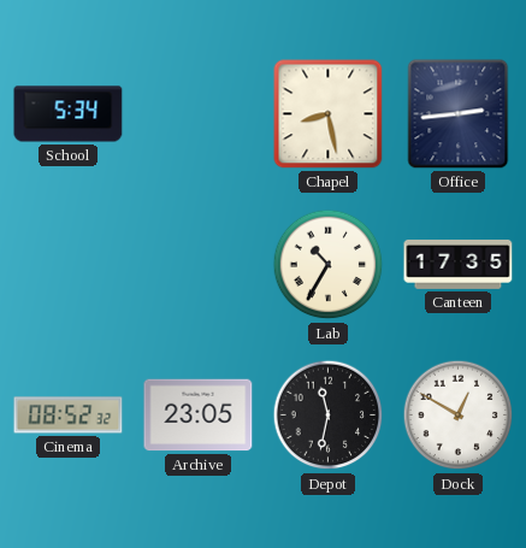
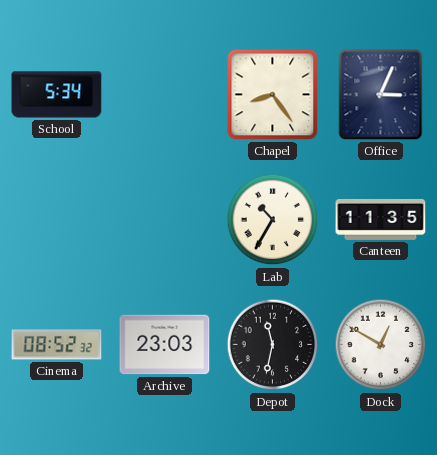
Chapel: 8:28 -> 8:24 (273, 95)
Office: 2:44 -> 3:04 (381, 95)
Canteen: 17:35 -> 11:35 (381, 219)
Archive: 23:05 -> 23:03 (165, 345)
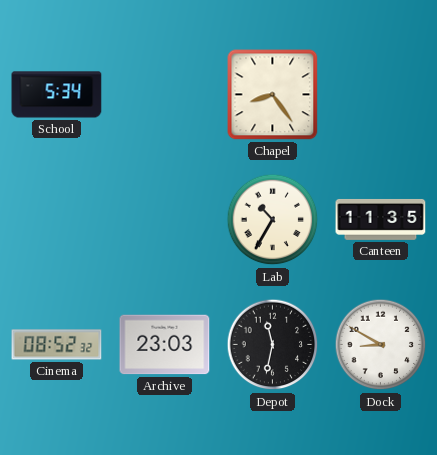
Office: 3:04 -> none (381, 95)
Dock: 12:50 -> 8:50 (381, 345)
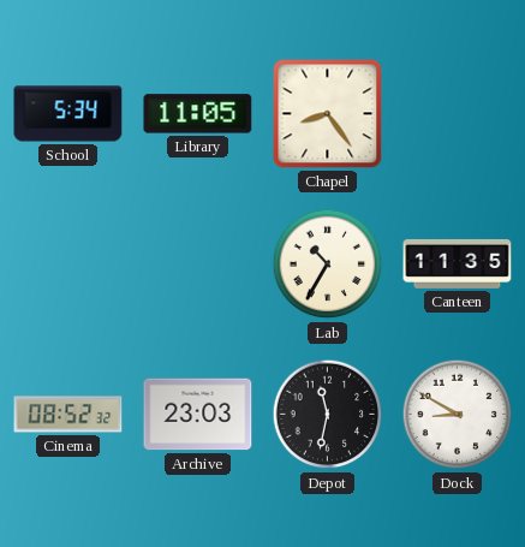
Library: none -> 11:05 (198, 114)
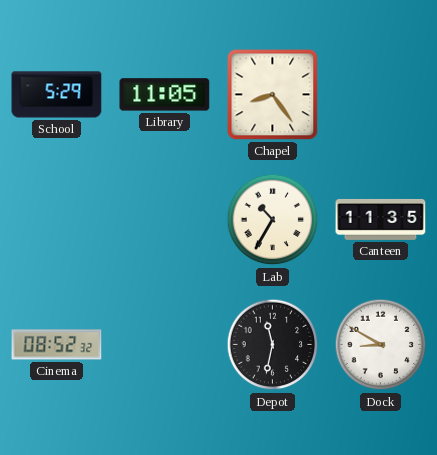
School: 5:34 -> 5:29 (57, 95)
Archive: 23:03 -> none (198, 415)
